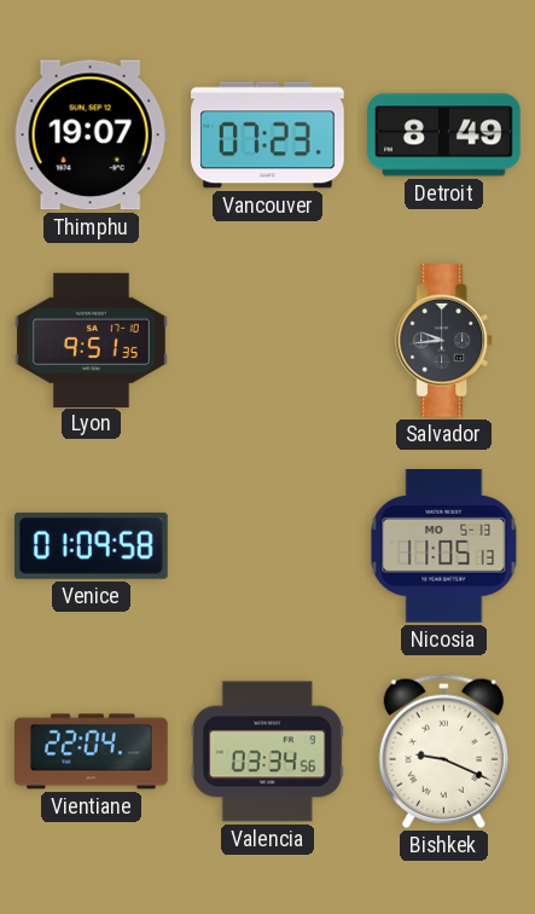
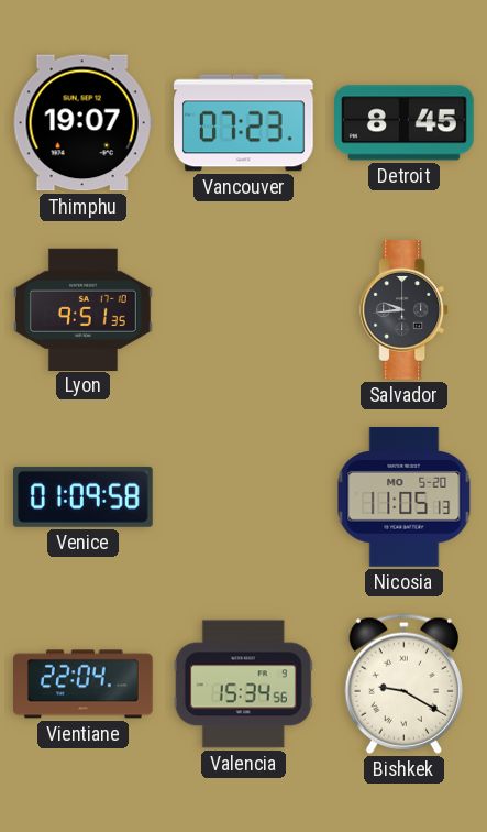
Detroit: 8:49 -> 8:45 (405, 123)
Nicosia date: MO 5-13 -> MO 5-20 (405, 497)
Valencia: 03:34 -> 15:34 (243, 685)
Bishkek: 9:19 -> 9:20 (403, 683)
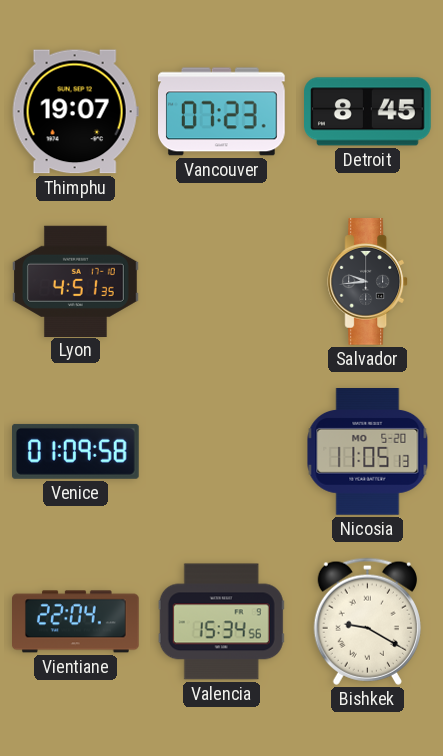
Lyon: 9:51 -> 4:51 (76, 281)
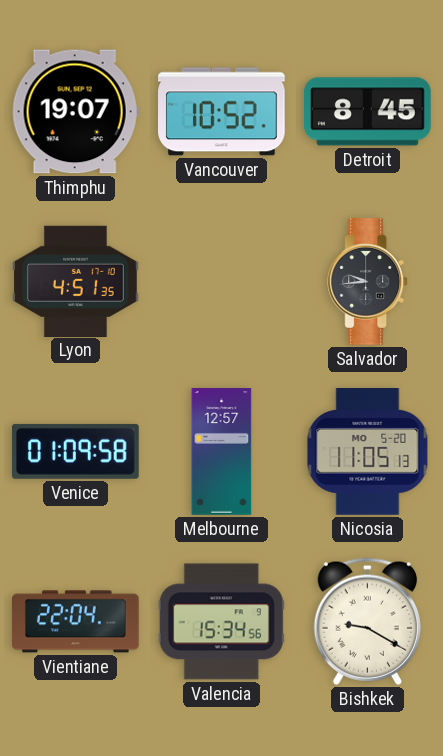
Vancouver: 07:23 -> 10:52 (222, 112)
Melbourne: none -> 12:57 (222, 452)
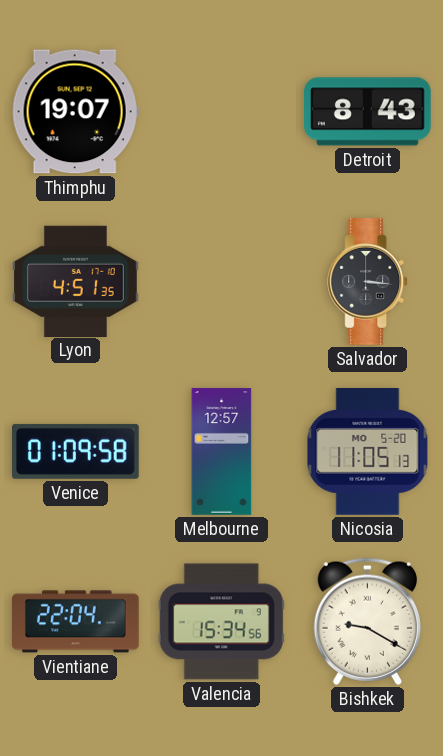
Vancouver: 10:52 -> none (222, 112)
Detroit: 8:45 -> 8:43 (368, 112)
Salvador: 9:44 -> 3:16 (368, 282)
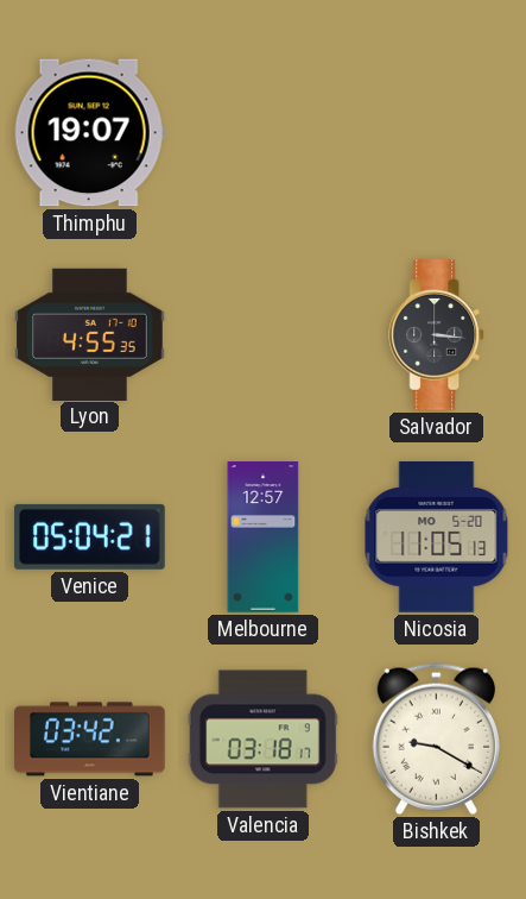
Detroit: 8:43 -> none (368, 112)
Lyon: 4:51 -> 4:55 (90, 334)
Venice: 01:09 -> 05:04 (90, 536)
Vientiane: 22:04 -> 03:42 (90, 740)
Valencia: 15:34 -> 03:18 (262, 740)
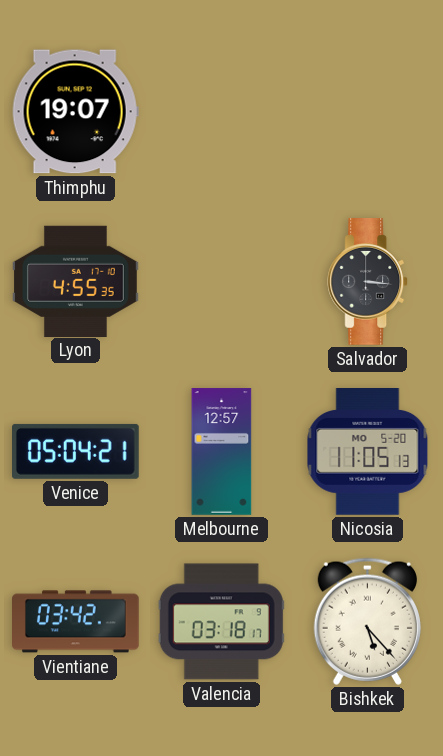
Bishkek: 9:20 -> 5:23 (367, 621)
